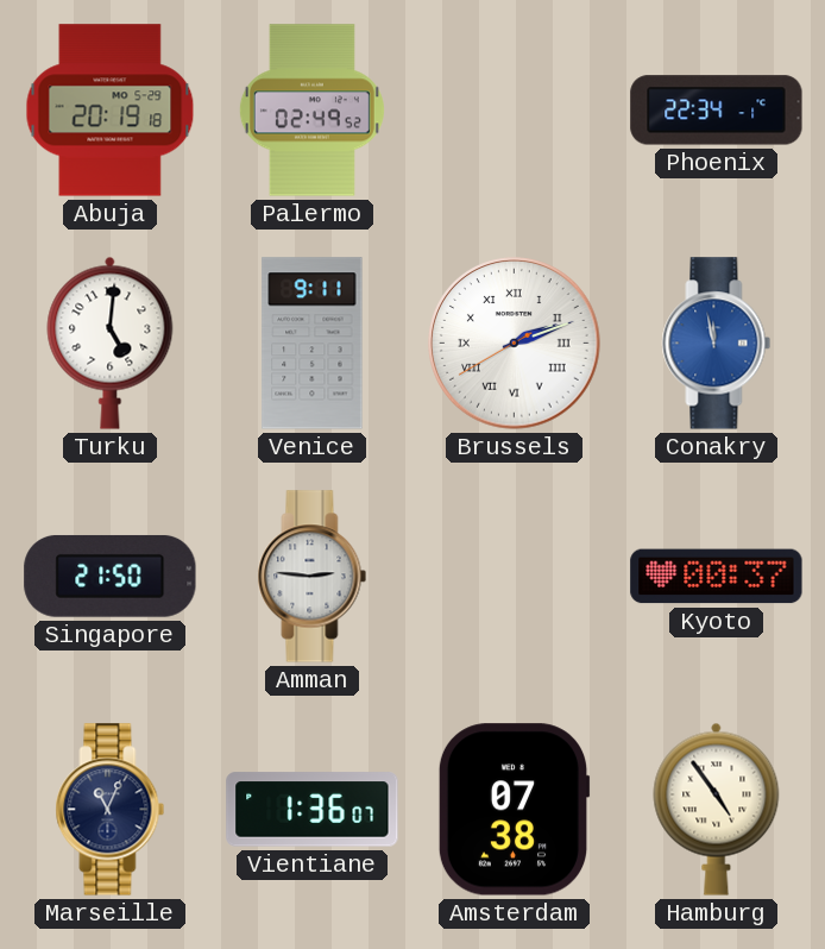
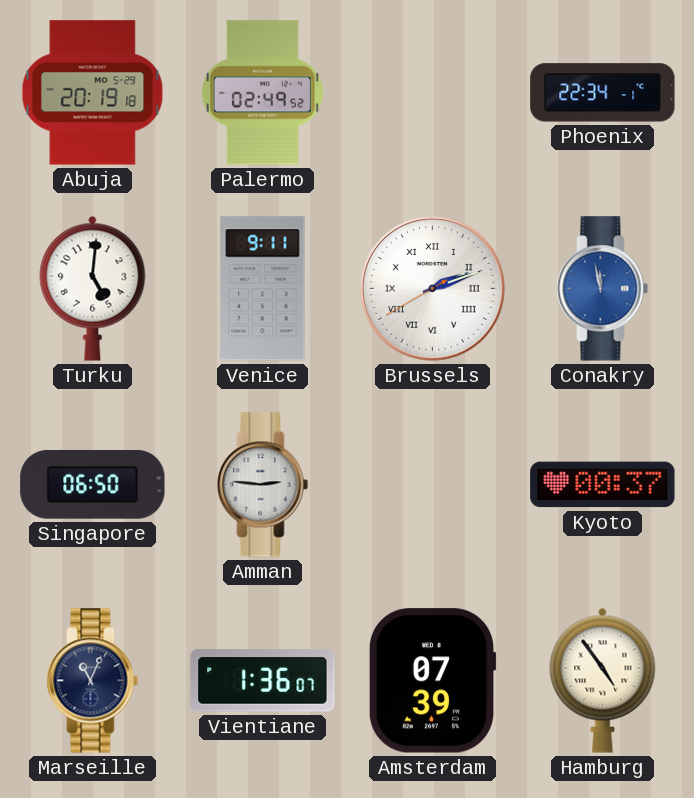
Singapore: 21:50 -> 06:50 (93, 484)
Amsterdam: 07:38 -> 07:39 (432, 681)
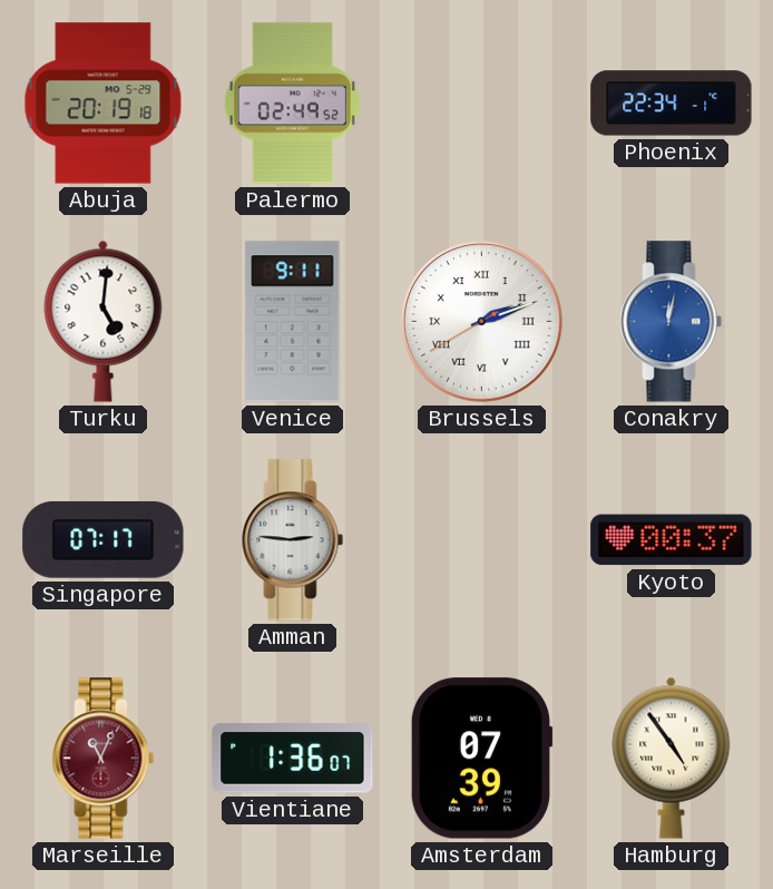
Conakry: 11:58 -> 12:02 (672, 322)
Singapore: 06:50 -> 07:17 (104, 539)
Marseille dial: navy -> burgundy (104, 759)
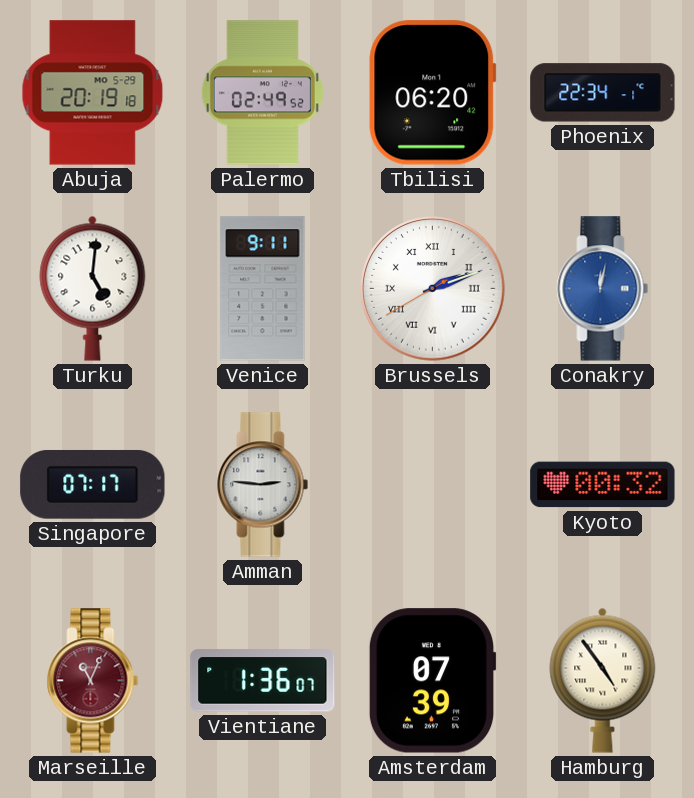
Tbilisi: none -> 06:20 (433, 93)
Kyoto: 00:37 -> 00:32 (603, 485)
